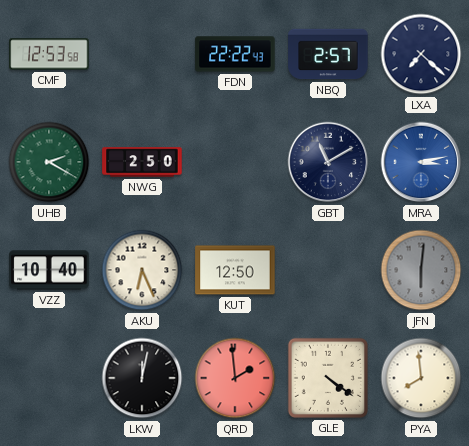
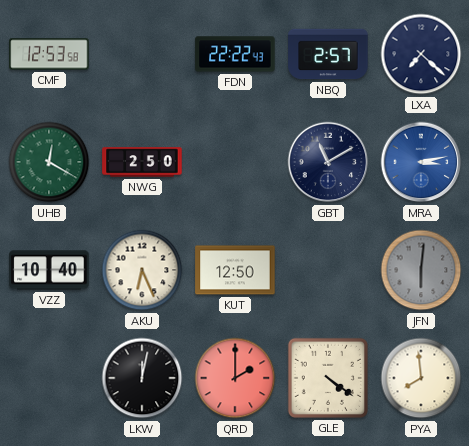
UHB: 2:20 -> 12:20 (49, 162)
QRD: 1:59 -> 2:00 (235, 378)
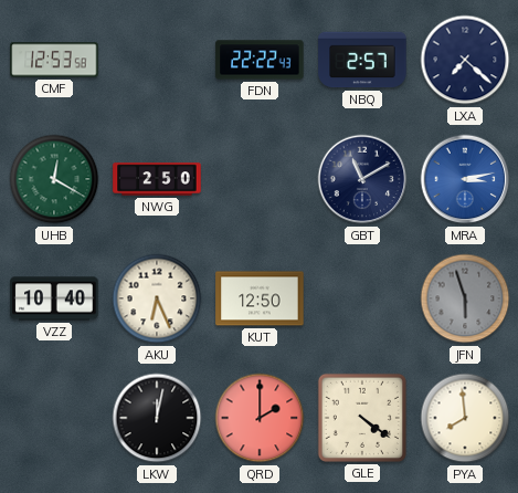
JFN: 6:01 -> 5:57 (465, 298)
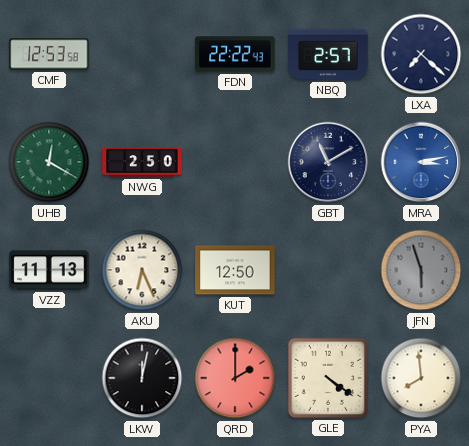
VZZ: 10:40 -> 11:13 (49, 270)
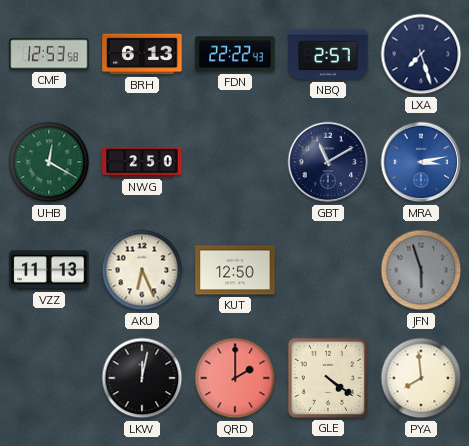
BRH: none -> 6:13 (142, 54)
LXA: 7:22 -> 7:27 (421, 54)
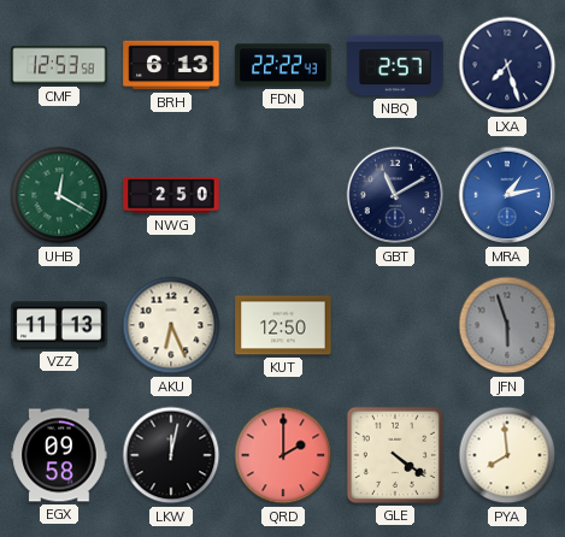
MRA: 3:13 -> 1:13 (507, 195)
EGX: none -> 09:58 (59, 455)
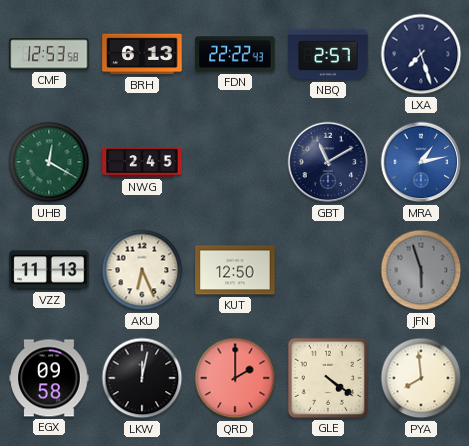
NWG: 2:50 -> 2:45 (142, 162)
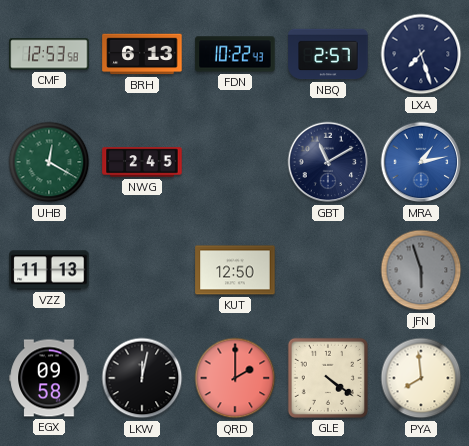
FDN: 22:22 -> 10:22 (235, 54)
AKU: 6:26 -> none (142, 270)
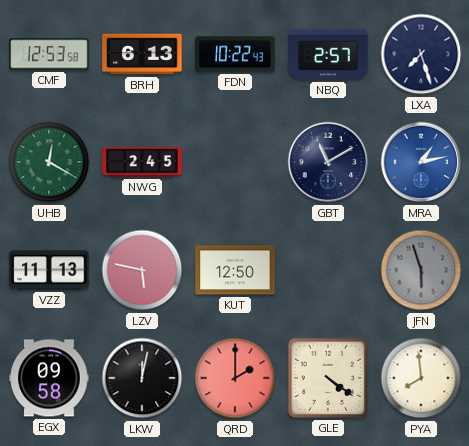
LZV: none -> 5:47 (142, 270)
